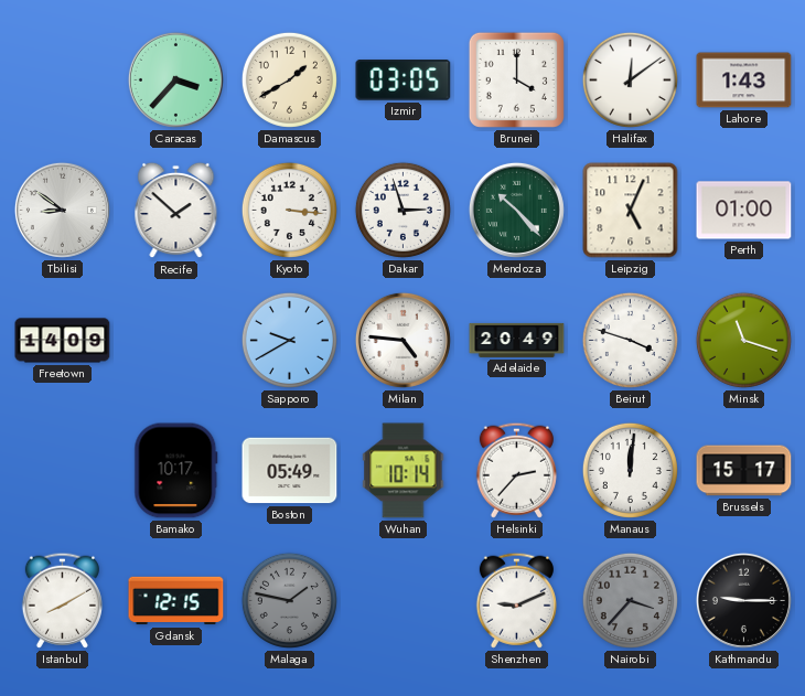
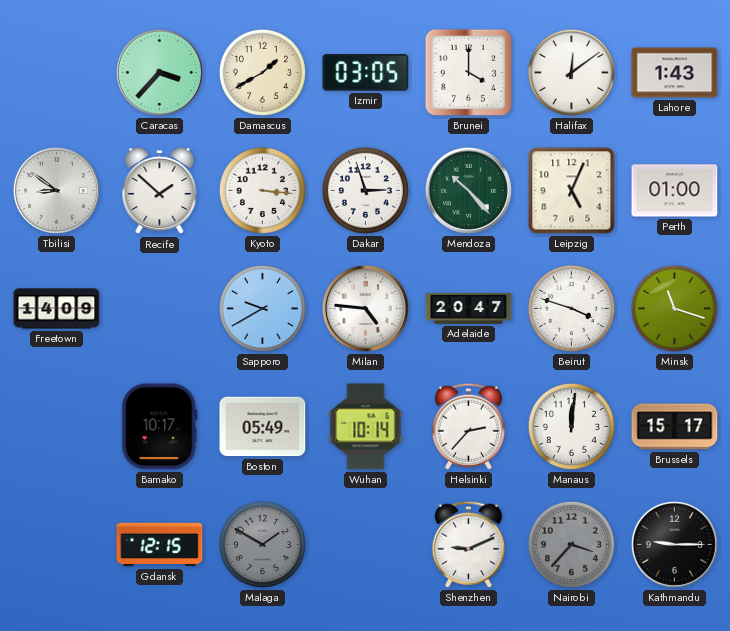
Adelaide: 20:49 -> 20:47 (469, 308)
Istanbul: 8:10 -> none (62, 600)
Malaga: 1:47 -> 1:50 (262, 544)
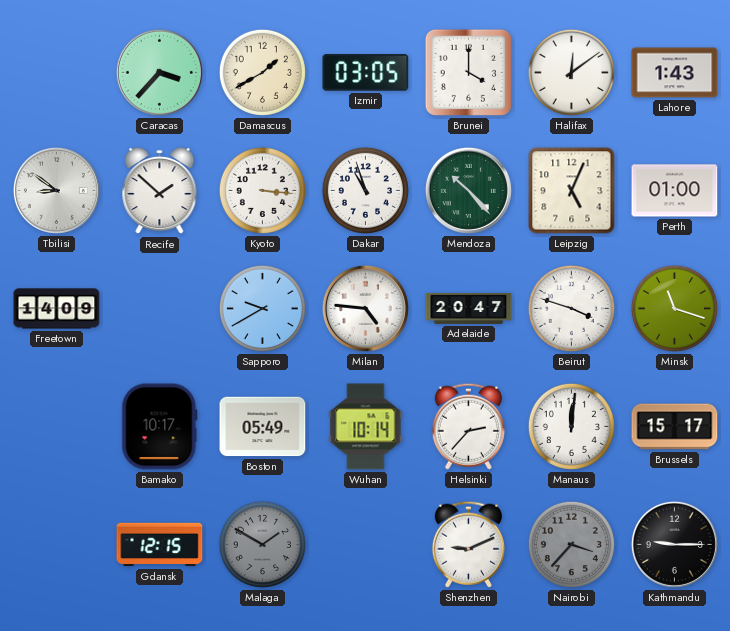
Dakar: 2:57 -> 10:57 (365, 190)
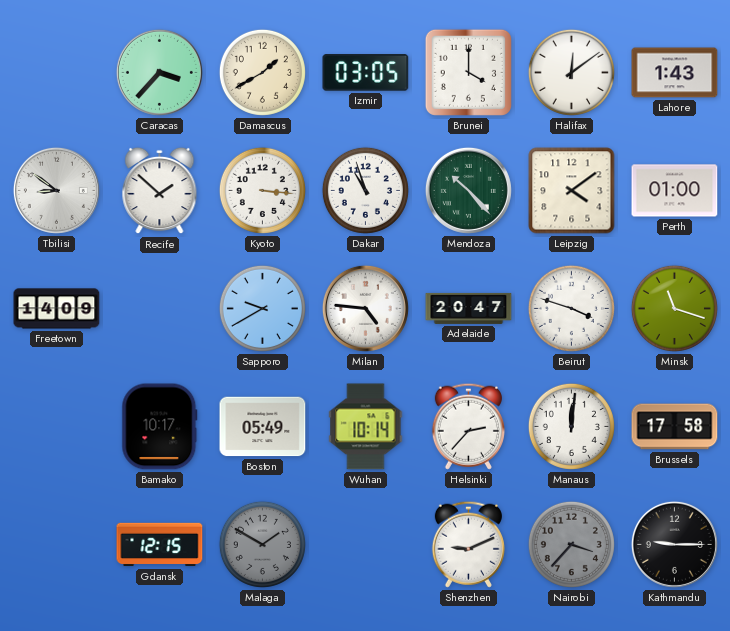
Leipzig: 5:04 -> 4:09 (572, 191)
Brussels: 15:17 -> 17:58 (675, 427)
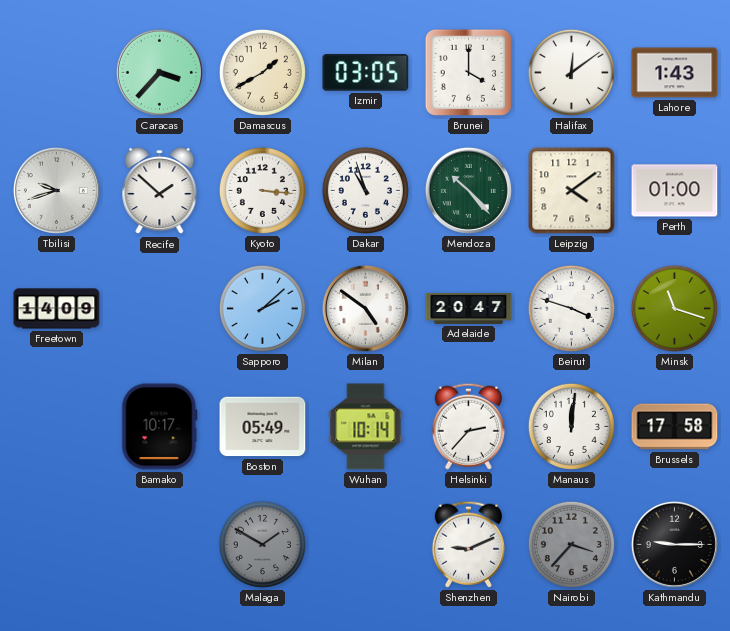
Tbilisi: 8:51 -> 9:42 (56, 190)
Sapporo: 9:40 -> 2:08 (262, 308)
Milan: 4:46 -> 4:51 (365, 308)
Gdansk: 12:15 -> none (160, 545)
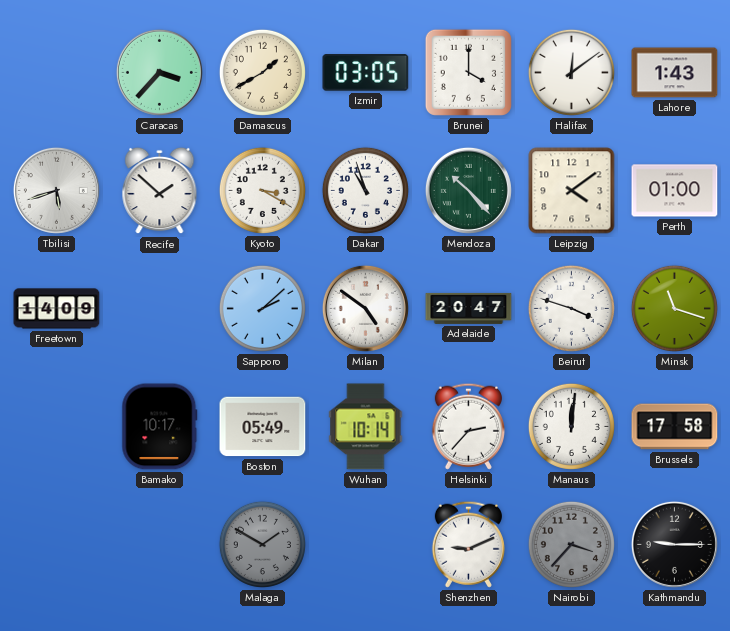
Tbilisi: 9:42 -> 5:42 (56, 190)
Kyoto: 3:16 -> 3:20 (262, 190)
